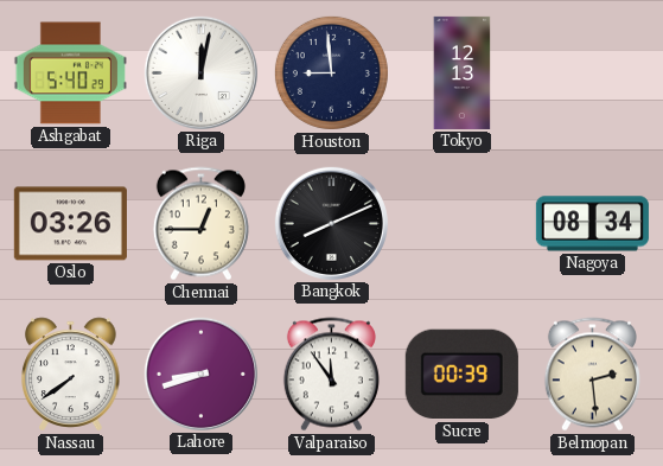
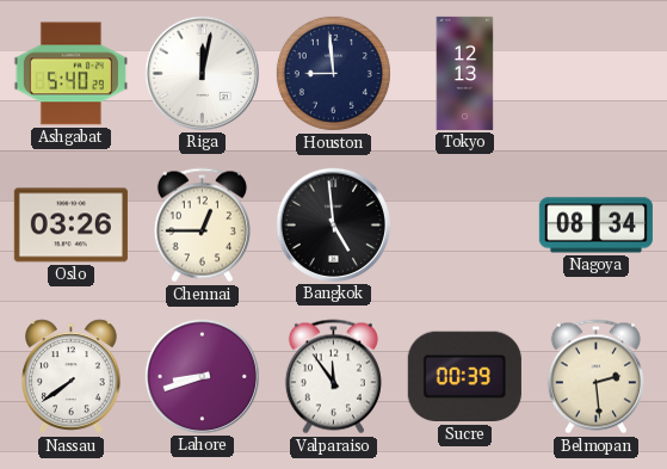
Bangkok: 8:11 -> 4:59 (333, 224)
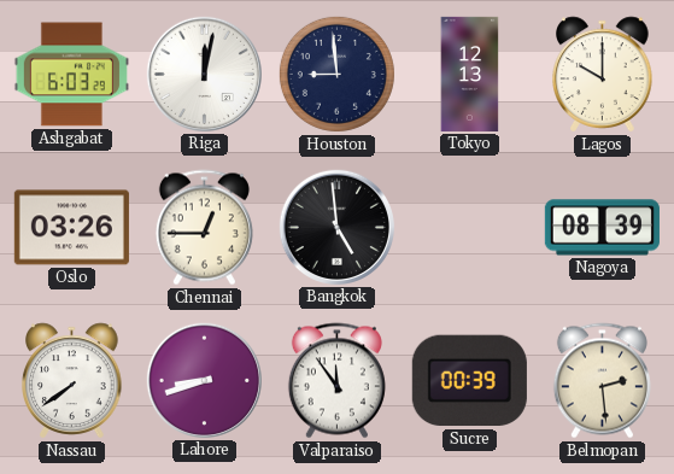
Ashgabat: 5:40 -> 6:03 (71, 75)
Lagos: none -> 10:00 (603, 75)
Nagoya: 08:34 -> 08:39 (602, 228)
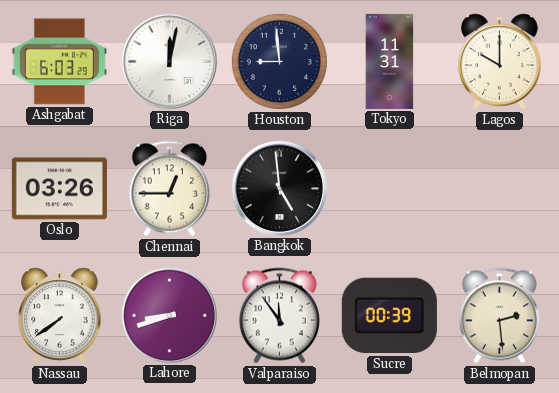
Tokyo: 12:13 -> 11:31 (390, 61)
Nagoya: 08:39 -> none (602, 228)
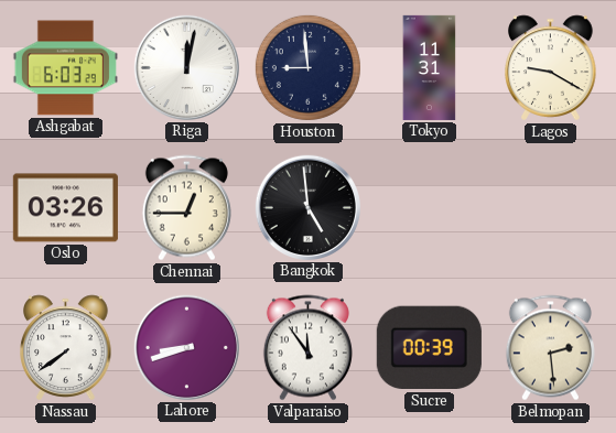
Lagos: 10:00 -> 9:20 (551, 68)
